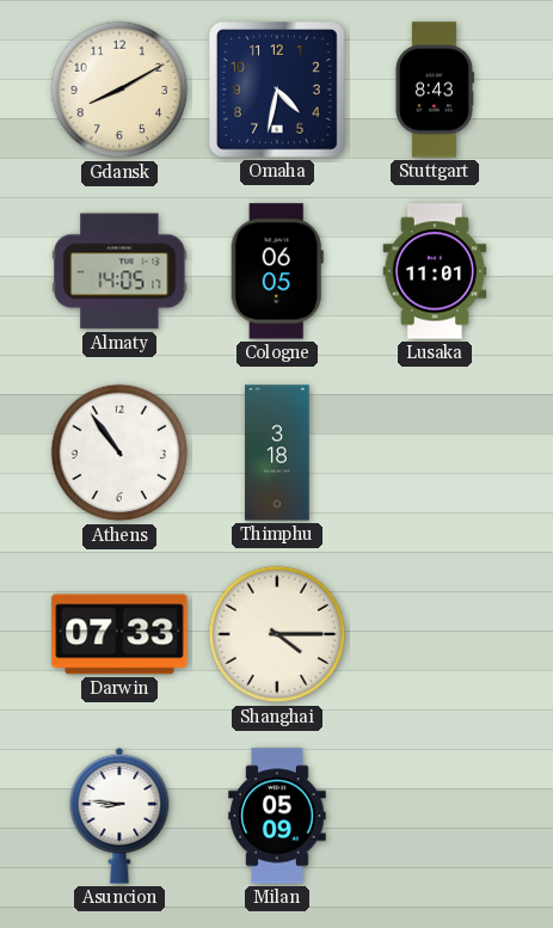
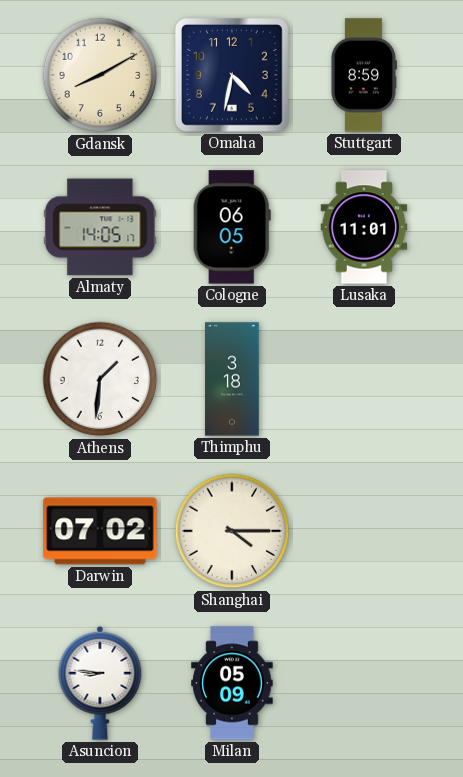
Stuttgart: 8:43 -> 8:59 (363, 75)
Athens: 10:54 -> 1:31 (100, 379)
Darwin: 07:33 -> 07:02 (100, 531)
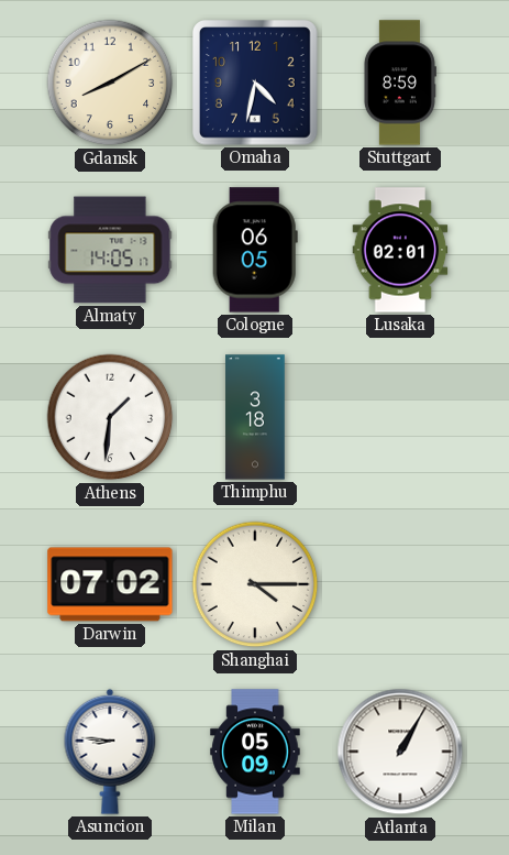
Lusaka: 11:01 -> 02:01 (400, 250)
Atlanta: none -> 1:05 (400, 752)
